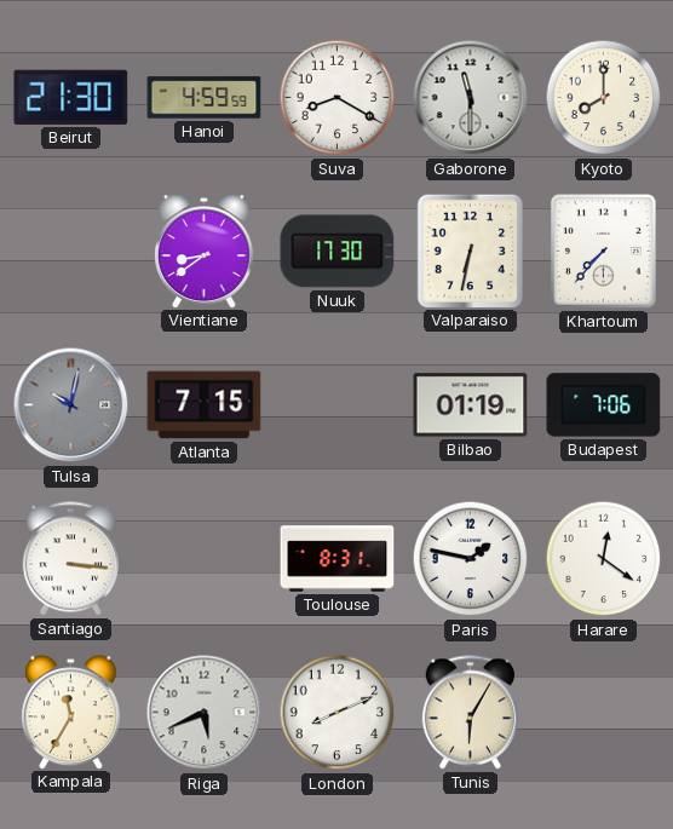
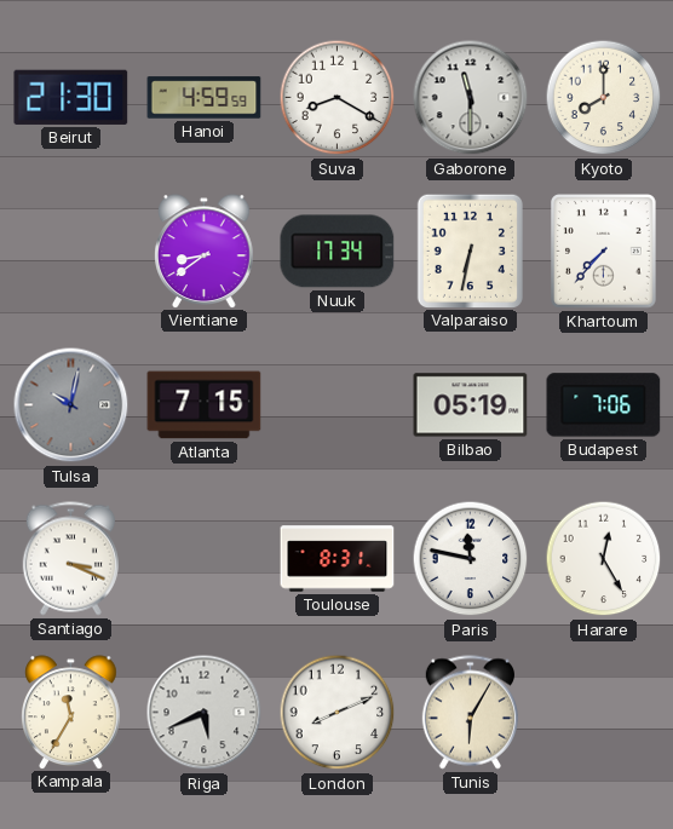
Nuuk: 17:30 -> 17:34 (338, 252)
Bilbao: 01:19 -> 05:19 (471, 405)
Santiago: 3:16 -> 3:19 (70, 559)
Paris: 1:47 -> 11:47 (471, 559)
Harare: 12:21 -> 12:25 (604, 559)
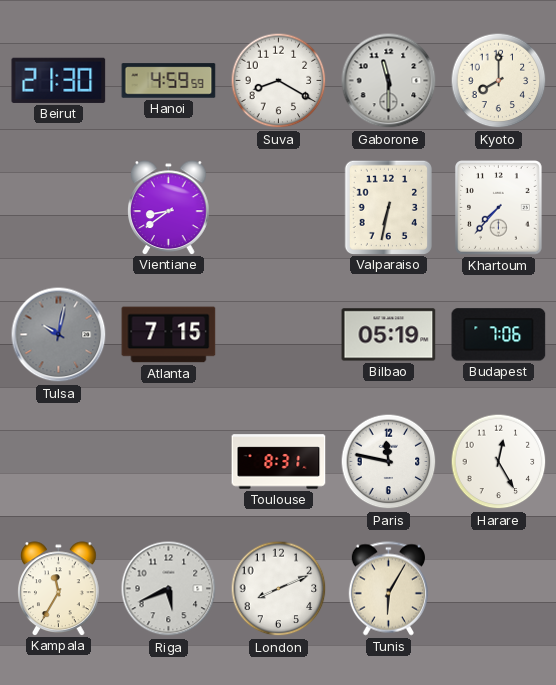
Nuuk: 17:34 -> none (338, 252)
Santiago: 3:19 -> none (70, 559)
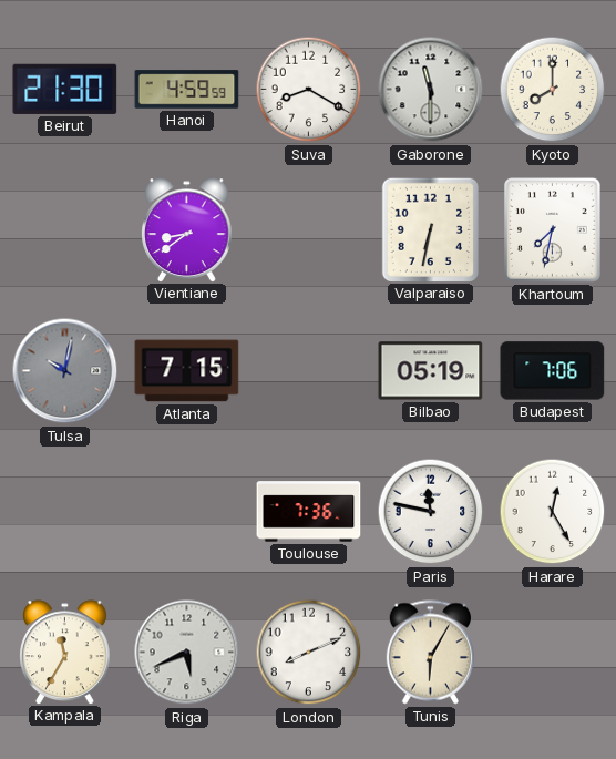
Khartoum: 7:37 -> 7:32 (553, 230)
Toulouse: 8:31 -> 7:36 (309, 512)
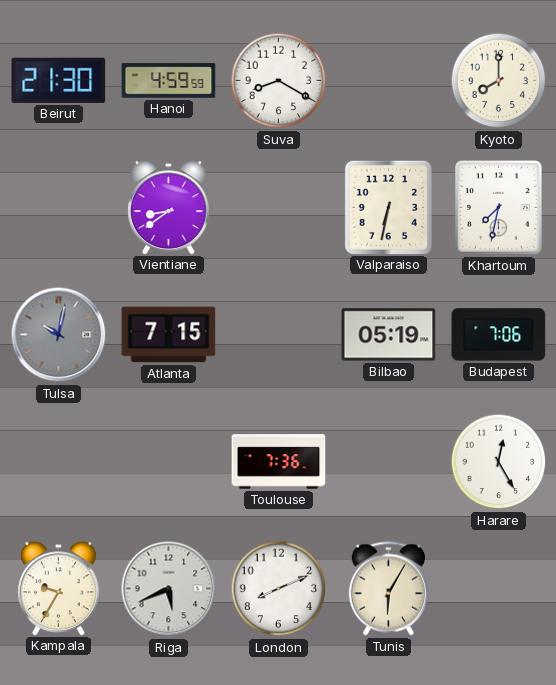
Gaborone: 11:30 -> none (431, 90)
Paris: 11:47 -> none (431, 512)
Kampala: 11:35 -> 9:35 (59, 588)
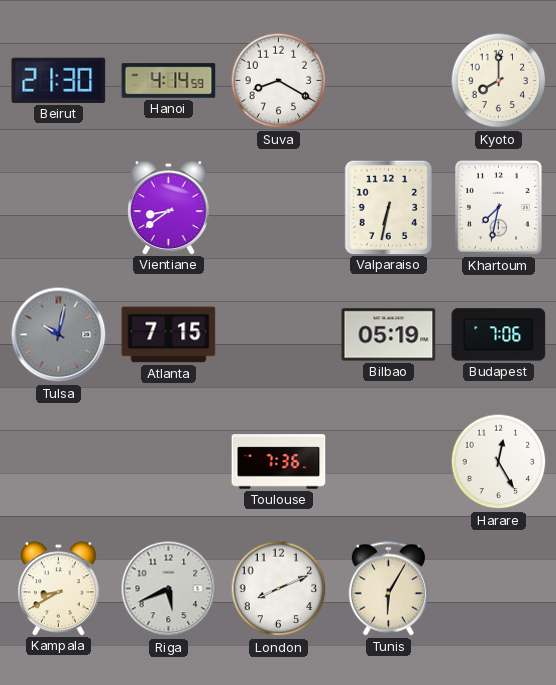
Hanoi: 4:59 -> 4:14 (169, 81)
Kampala: 9:35 -> 8:40 (59, 588)
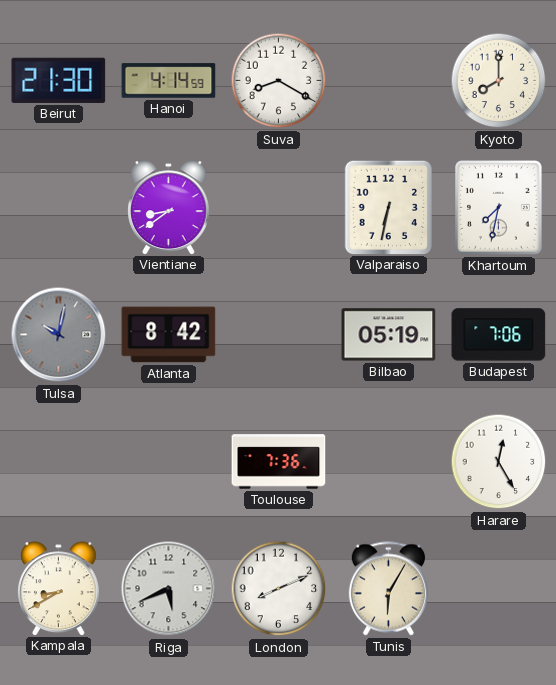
Atlanta: 7:15 -> 8:42 (169, 335)
